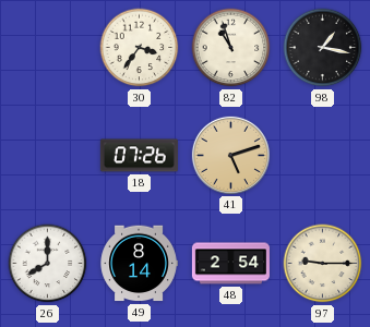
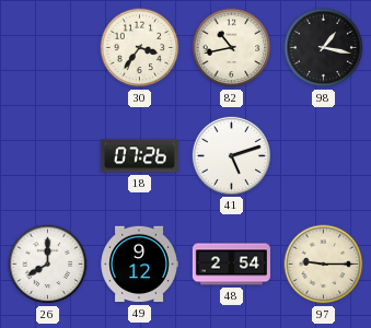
82: 10:57 -> 10:43 (232, 48)
41 dial: champagne -> white (231, 155)
49: 8:14 -> 9:12 (139, 265)
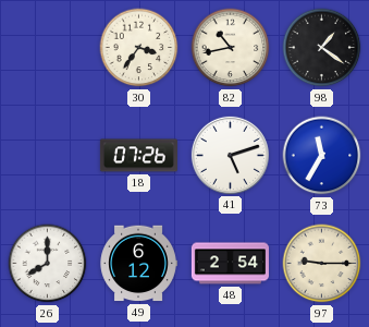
98: 1:17 -> 1:21 (322, 48)
73: none -> 11:35 (322, 156)
49: 9:12 -> 6:12 (138, 264)
